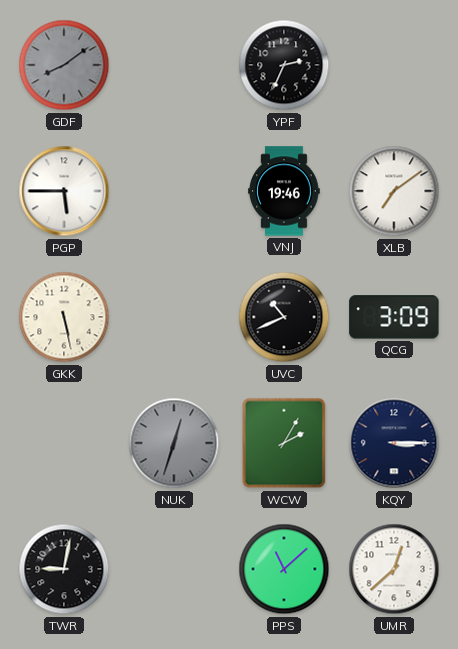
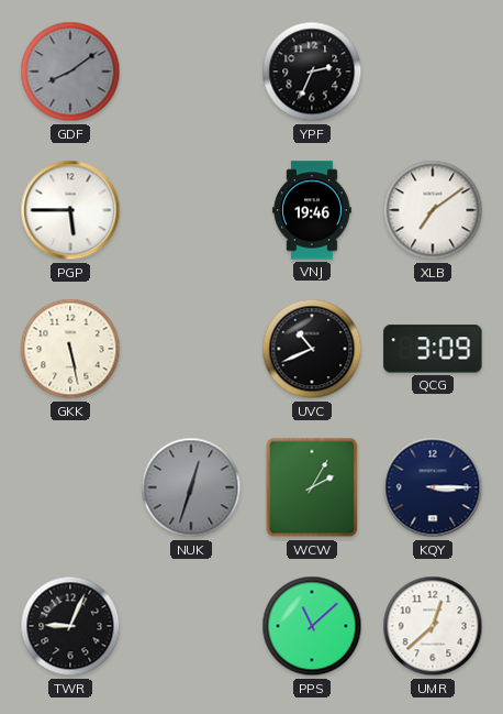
TWR: 9:02 -> 9:04 (70, 626)
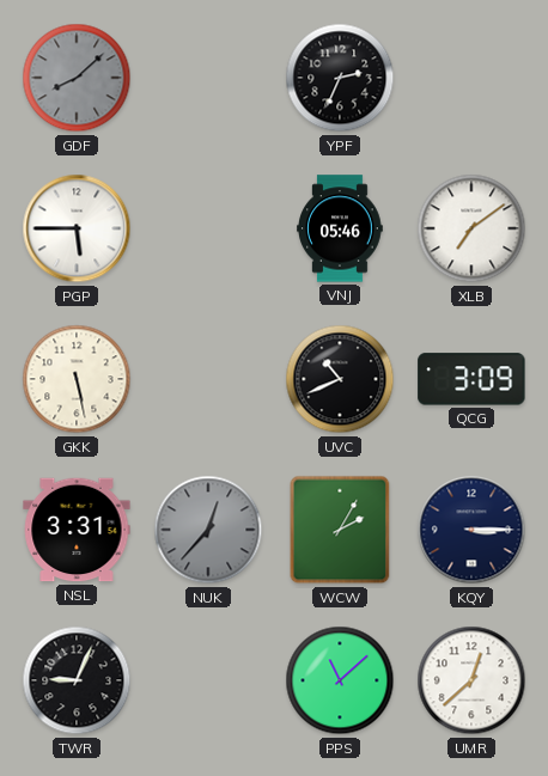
GDF: 8:09 -> 8:08 (77, 78)
VNJ: 19:46 -> 05:46 (341, 228)
NSL: none -> 3:31 (77, 530)
NUK: 12:33 -> 12:37 (208, 530)
